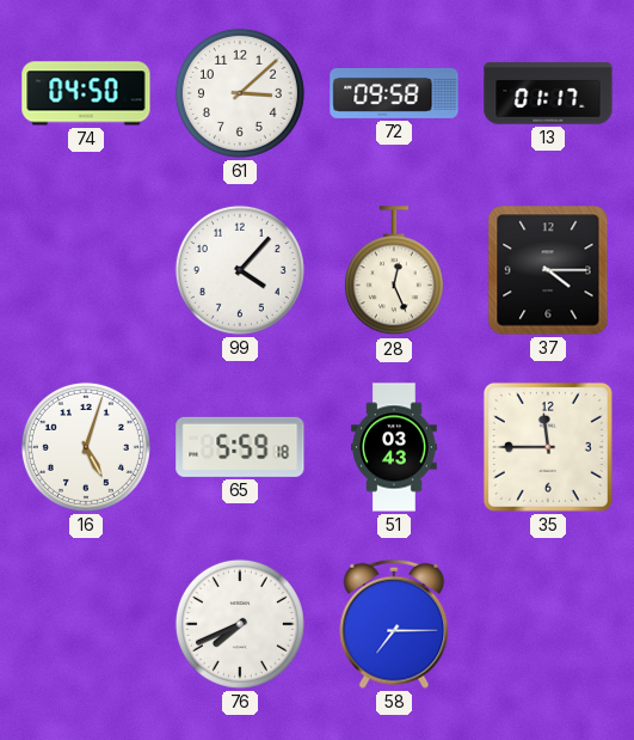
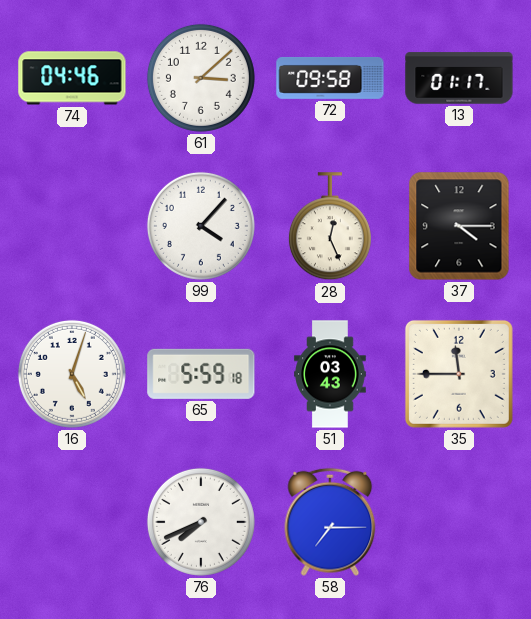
74: 04:50 -> 04:46 (72, 78)
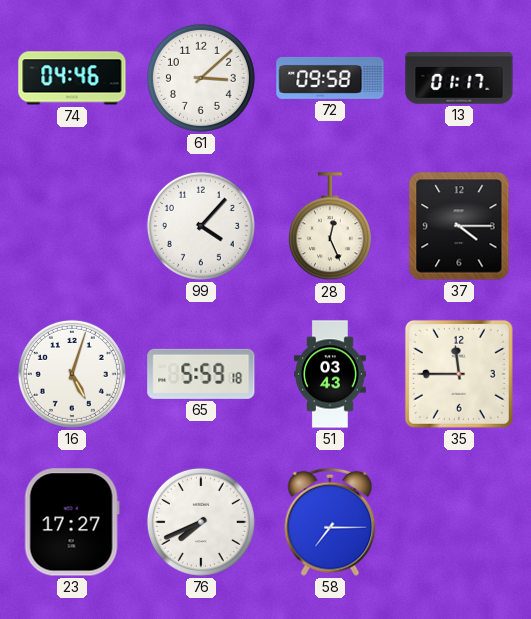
23: none -> 17:27 (72, 522)
